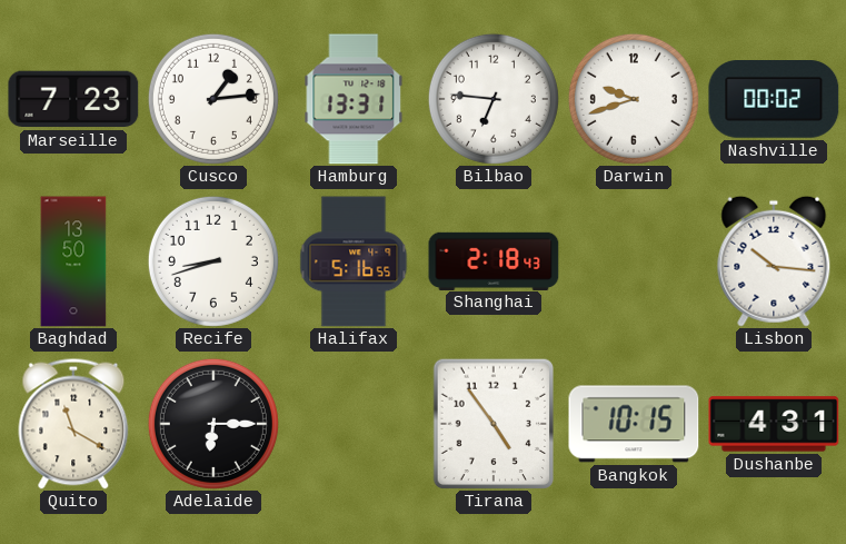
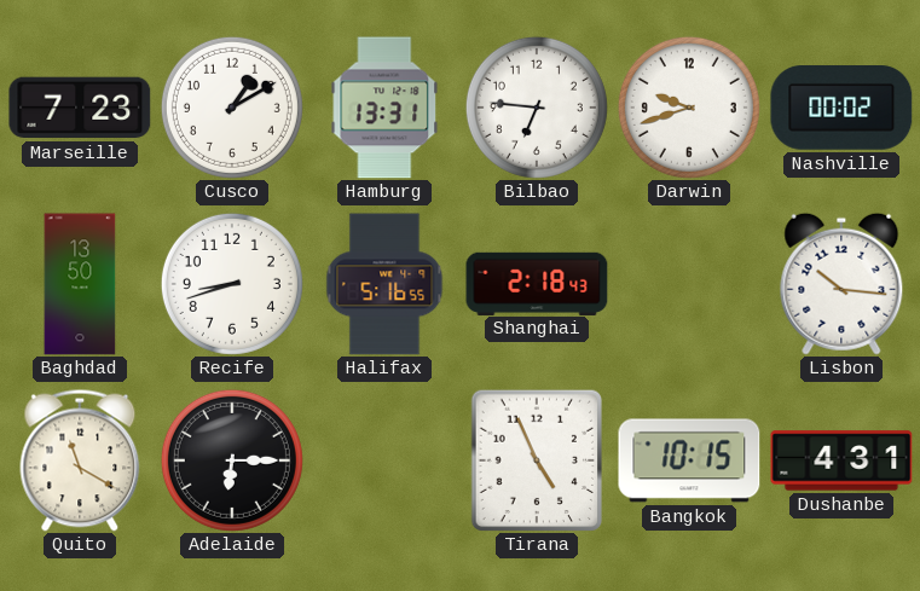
Cusco: 1:14 -> 1:10 (232, 108)
Tirana: 4:54 -> 4:56 (536, 460)
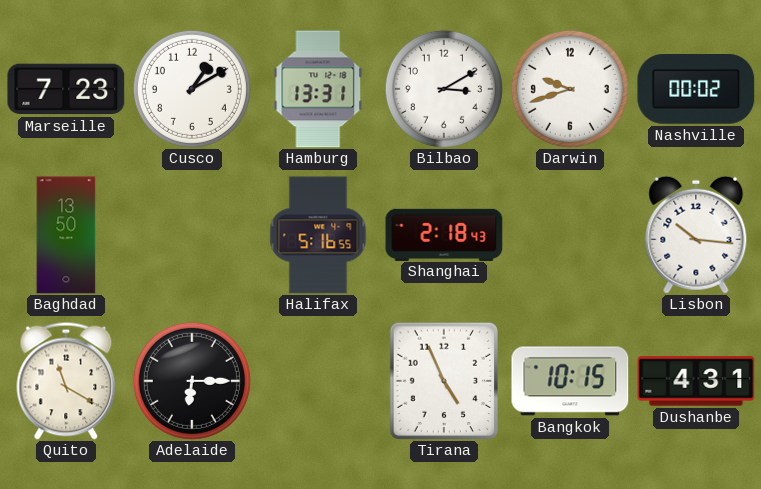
Bilbao: 6:46 -> 3:10 (444, 89)
Recife: 8:42 -> none (232, 284)
